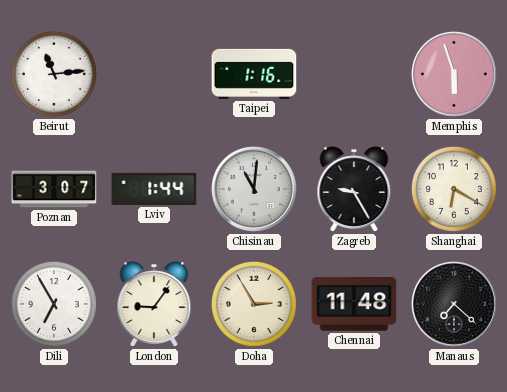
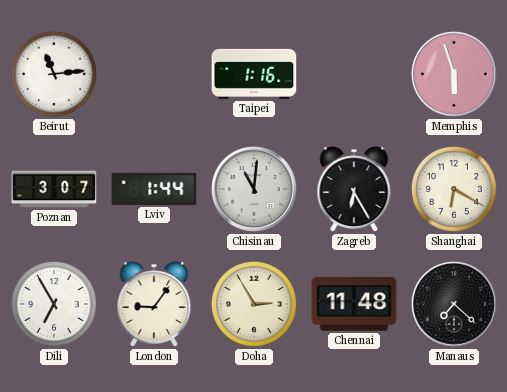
Zagreb: 9:25 -> 6:25 (354, 189)
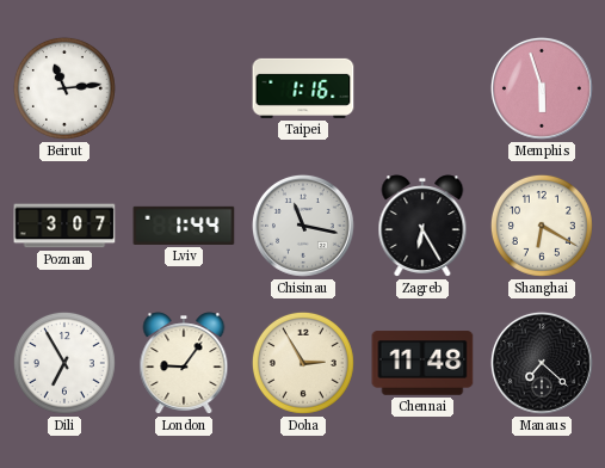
Chisinau: 11:01 -> 11:17 (303, 226)
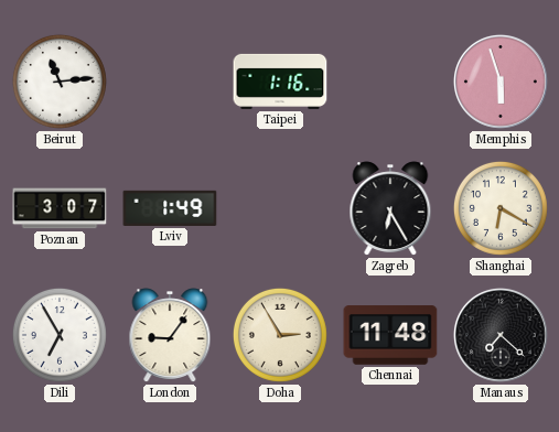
Lviv: 1:44 -> 1:49 (170, 208)
Chisinau: 11:17 -> none (303, 226)
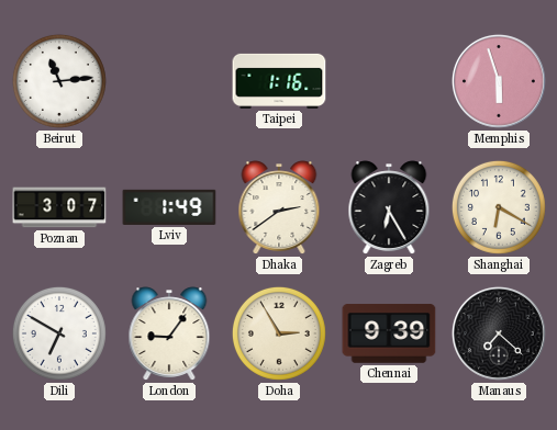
Dhaka: none -> 2:39 (279, 207)
Dili: 6:55 -> 6:50 (59, 333)
Chennai: 11:48 -> 9:39 (389, 333)
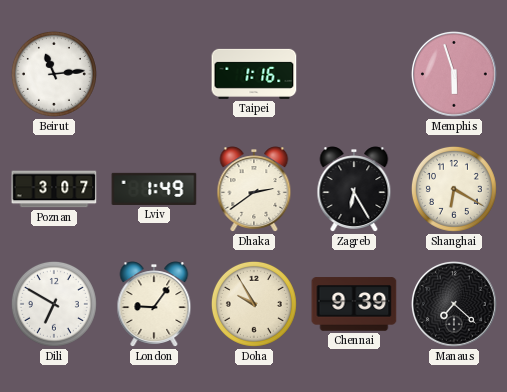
Doha: 2:55 -> 9:55 (254, 304)
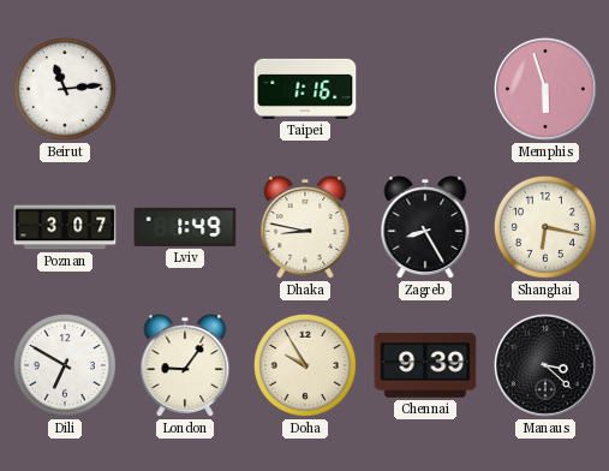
Dhaka: 2:39 -> 8:47 (305, 227)
Zagreb: 6:25 -> 8:25 (425, 227)
Shanghai: 6:20 -> 6:17 (545, 227)
Manaus: 7:22 -> 3:22 (545, 365)
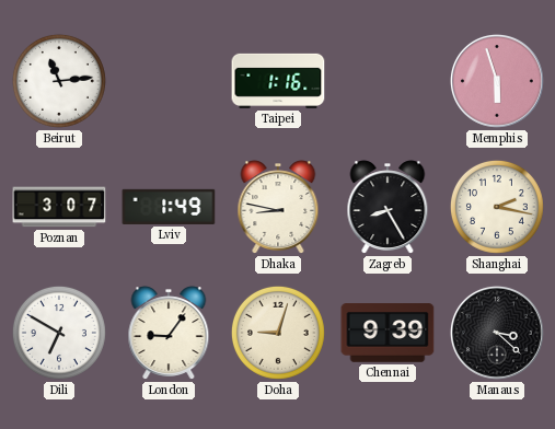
Shanghai: 6:17 -> 2:17 (497, 207)
Doha: 9:55 -> 9:03 (278, 333)
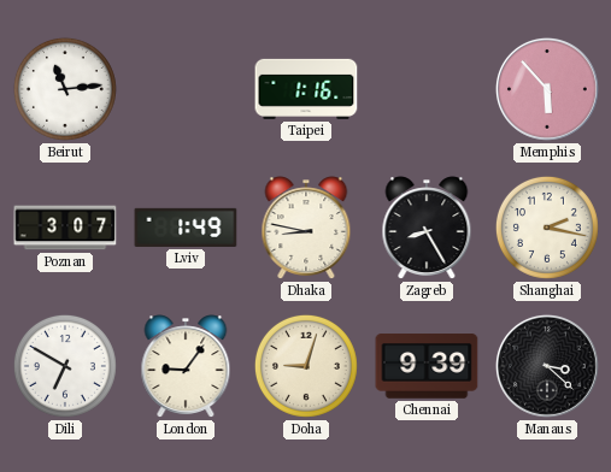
Memphis: 5:57 -> 5:53 (547, 89)
